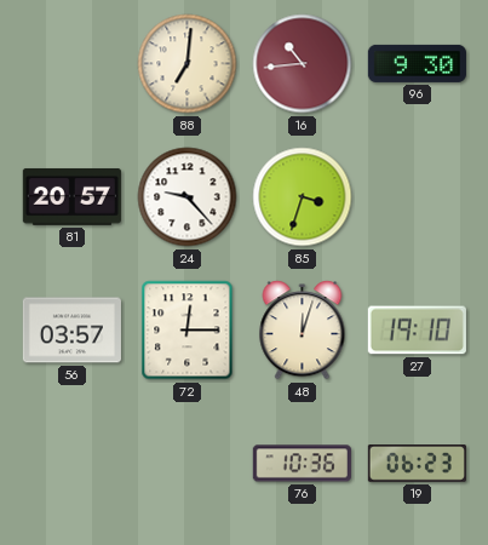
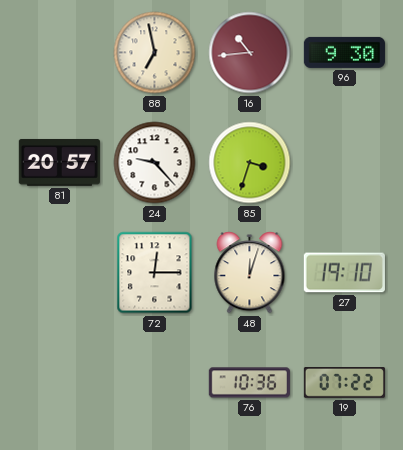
88: 7:01 -> 6:58 (155, 53)
56: 03:57 -> none (71, 331)
19: 06:23 -> 07:22 (344, 383)
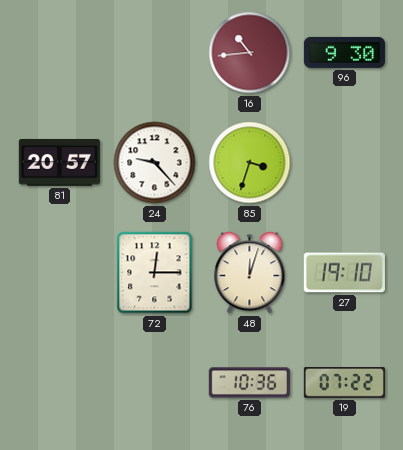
88: 6:58 -> none (155, 53)
